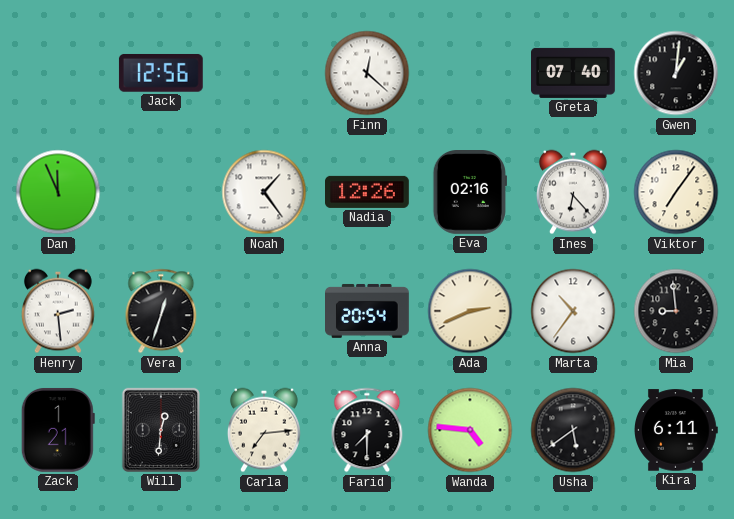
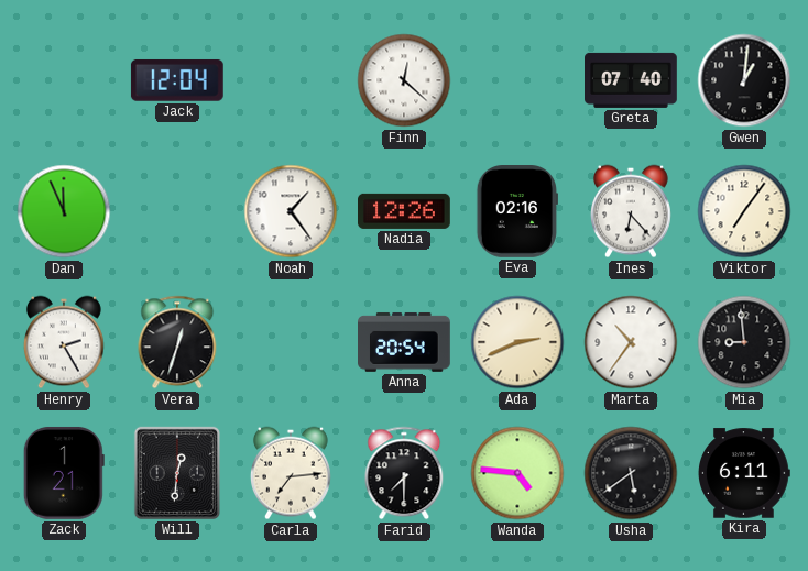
Jack: 12:56 -> 12:04 (177, 80)
Henry: 2:29 -> 2:25 (64, 342)
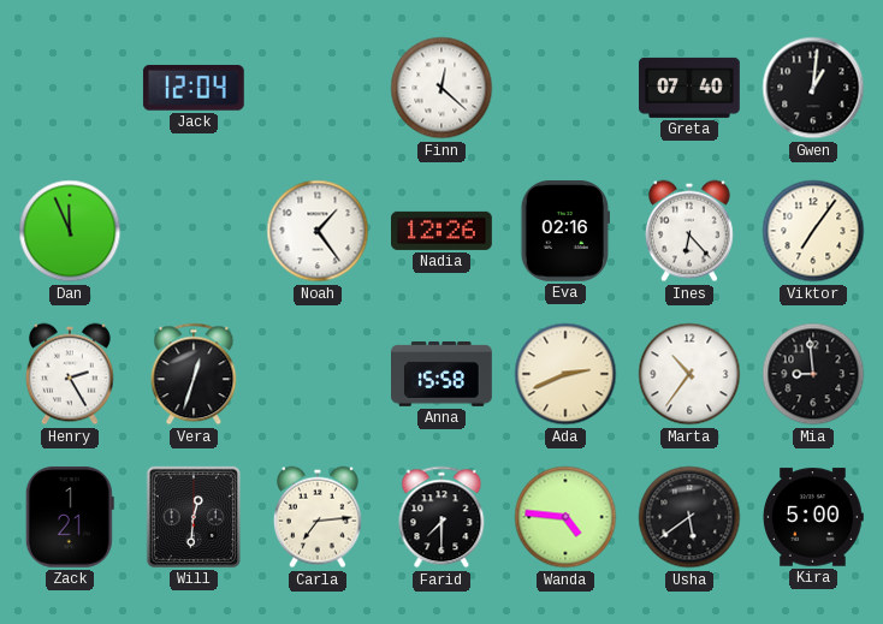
Anna: 20:54 -> 15:58 (443, 374)
Kira: 6:11 -> 5:00 (814, 517)
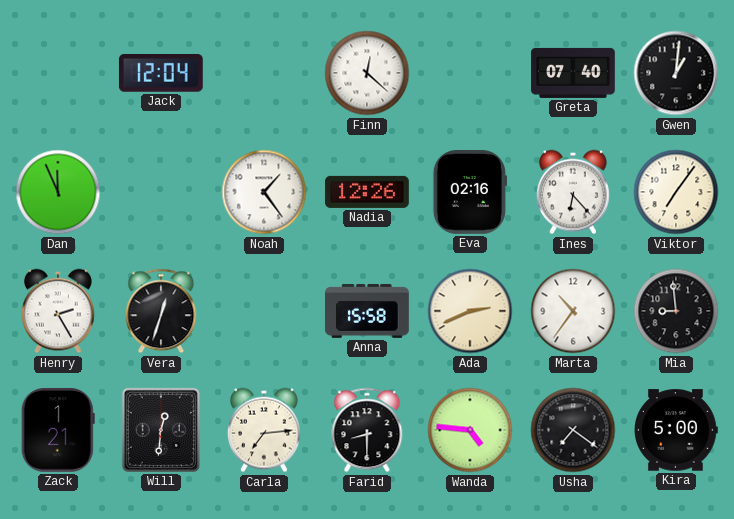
Farid: 7:30 -> 8:30 (367, 430)
Usha: 5:39 -> 7:21 (573, 430)
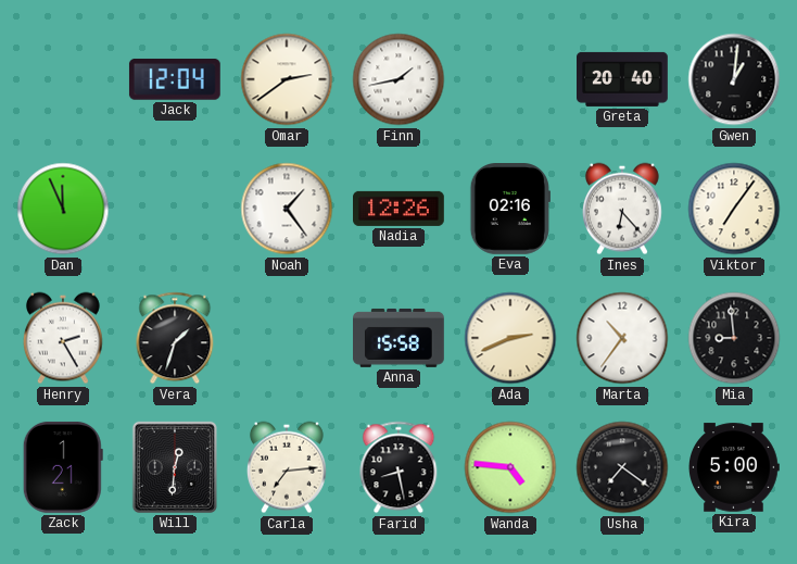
Omar: none -> 2:39 (287, 79)
Finn: 12:22 -> 1:43 (399, 79)
Greta: 07:40 -> 20:40 (623, 79)
Vera: 12:33 -> 1:33 (175, 338)
Farid: 8:30 -> 8:28 (399, 467)
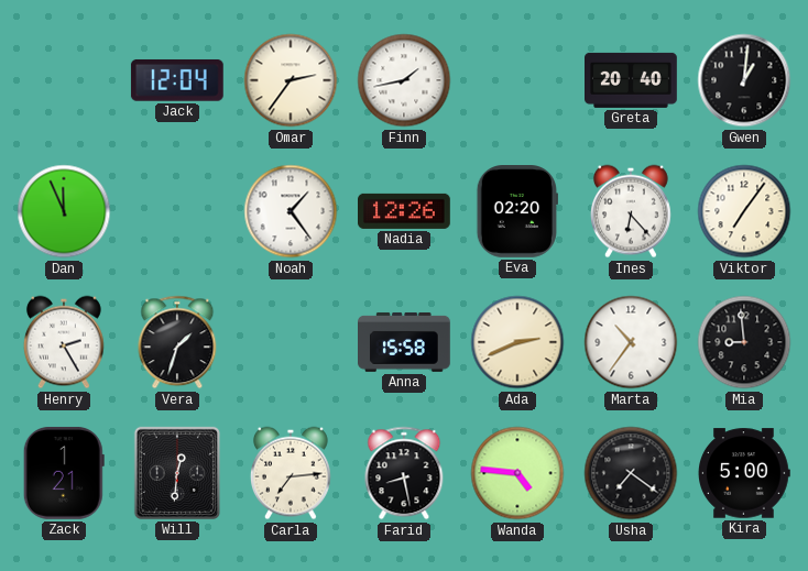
Omar: 2:39 -> 2:36 (291, 80)
Eva: 02:16 -> 02:20 (517, 212)
